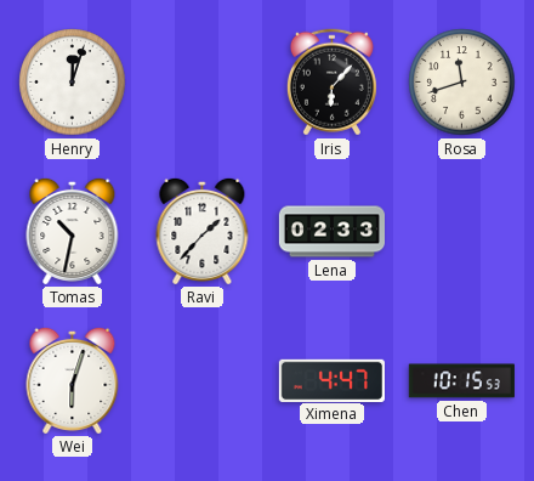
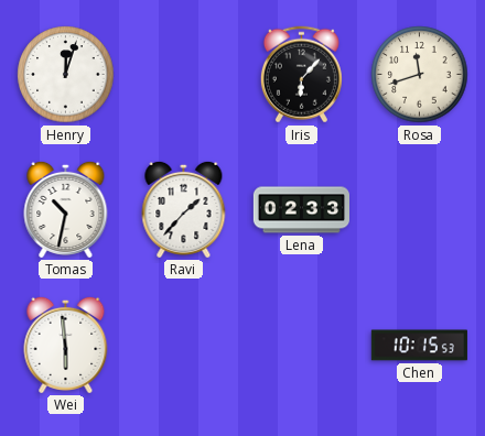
Wei: 6:03 -> 5:59 (66, 345)
Ximena: 4:47 -> none (331, 380)
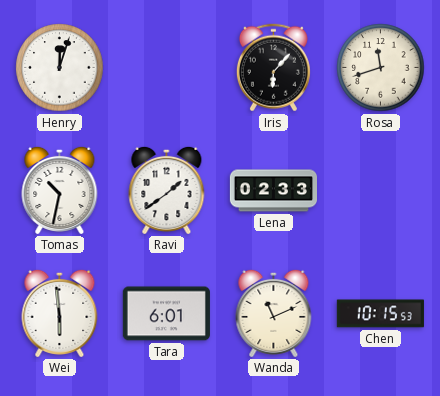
Ravi: 1:37 -> 1:39 (167, 190)
Tara: none -> 6:01 (166, 314)
Wanda: none -> 11:11 (274, 313)
